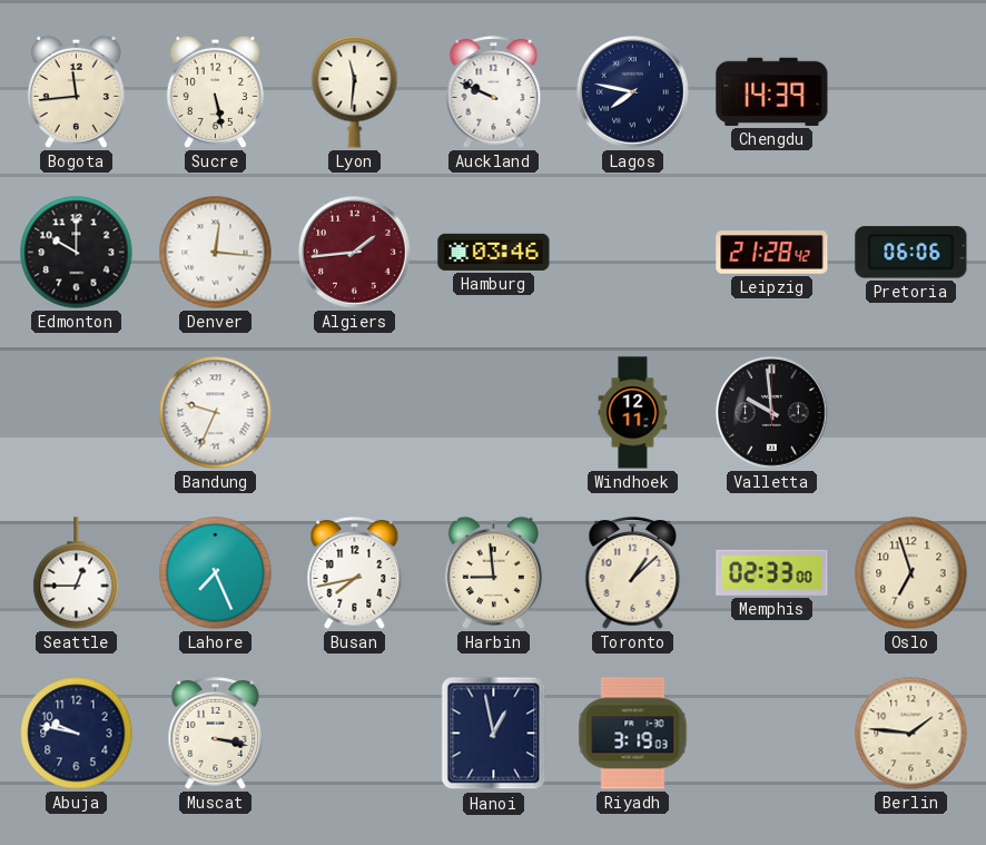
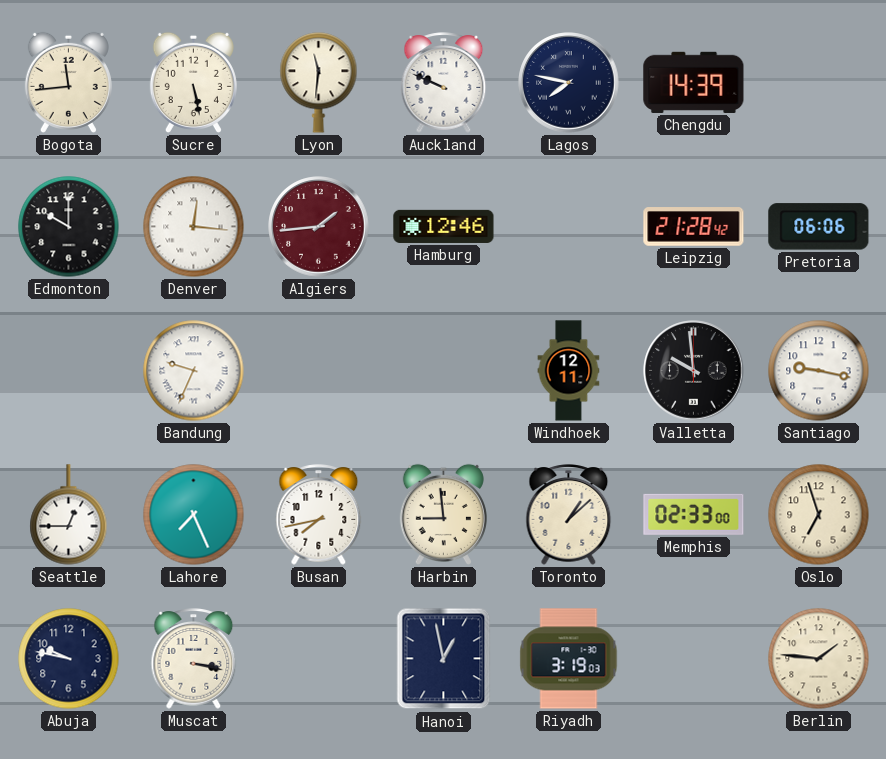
Hamburg: 03:46 -> 12:46 (444, 226)
Santiago: none -> 9:17 (819, 371)
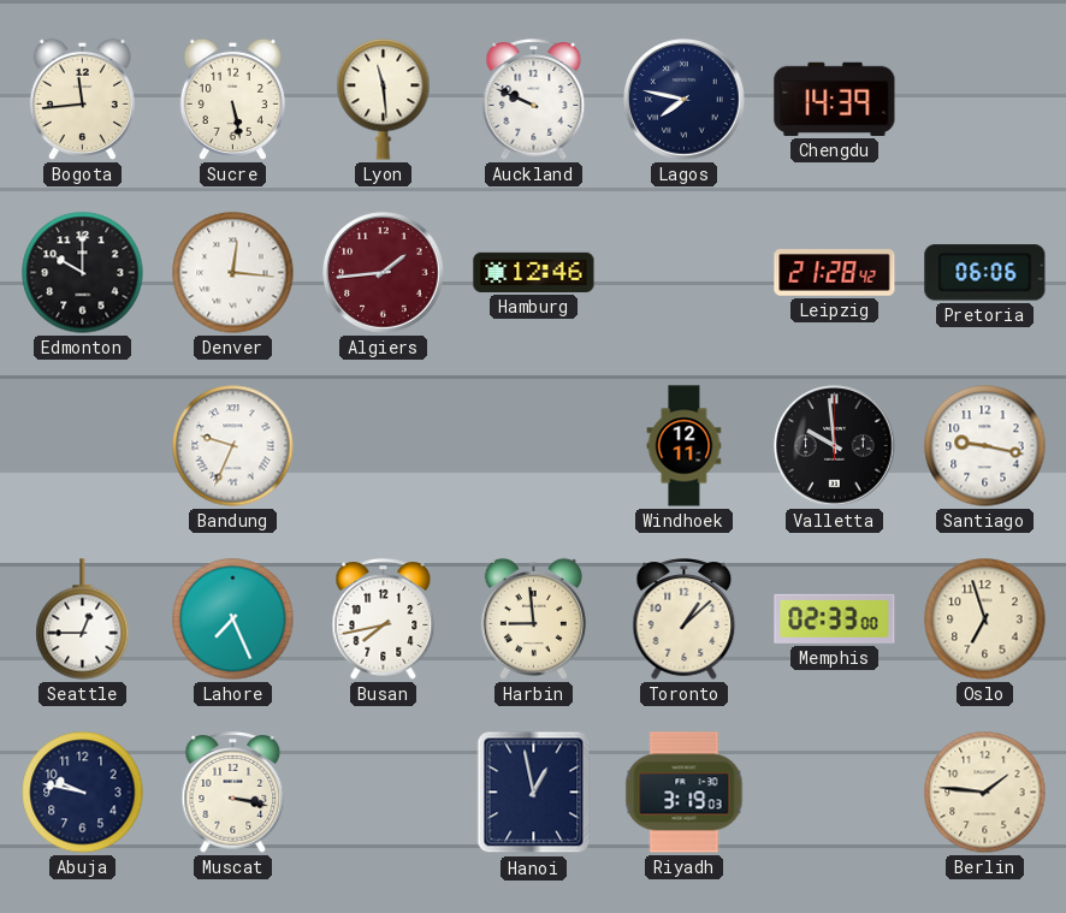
Lyon: 11:31 -> 11:29 (384, 100)
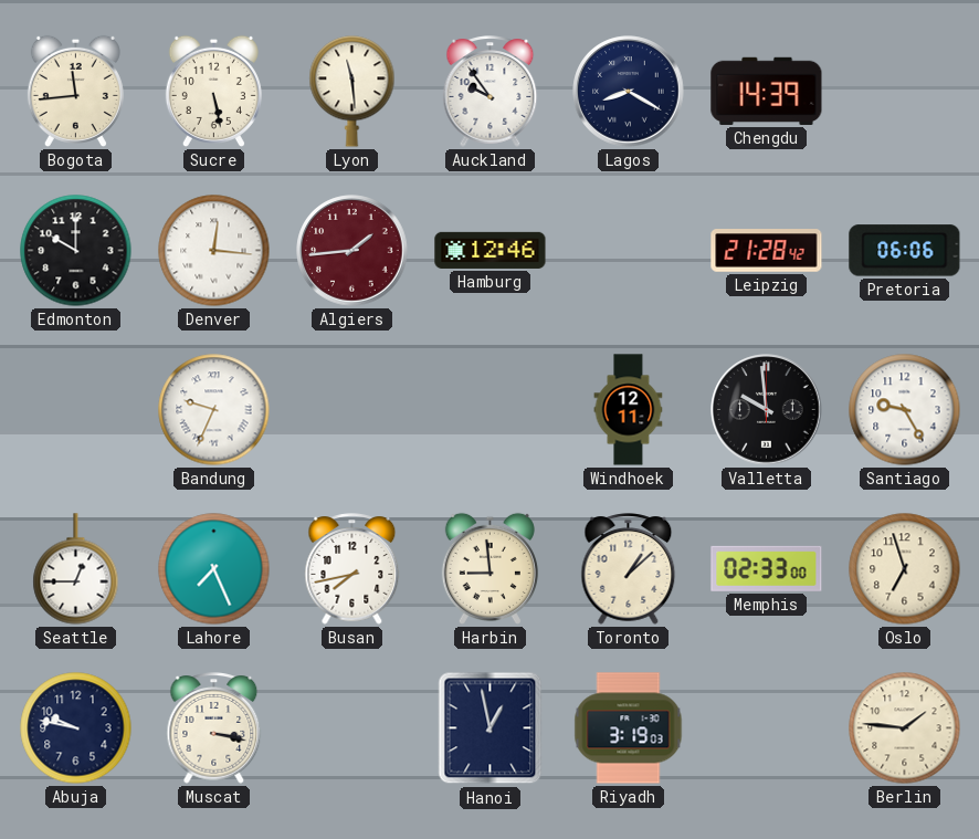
Auckland: 9:49 -> 9:54 (491, 92)
Lagos: 7:47 -> 8:20 (629, 92)
Santiago: 9:17 -> 9:25 (905, 410)
